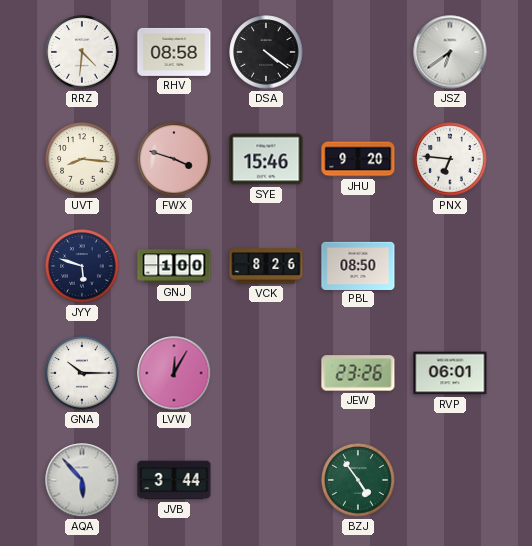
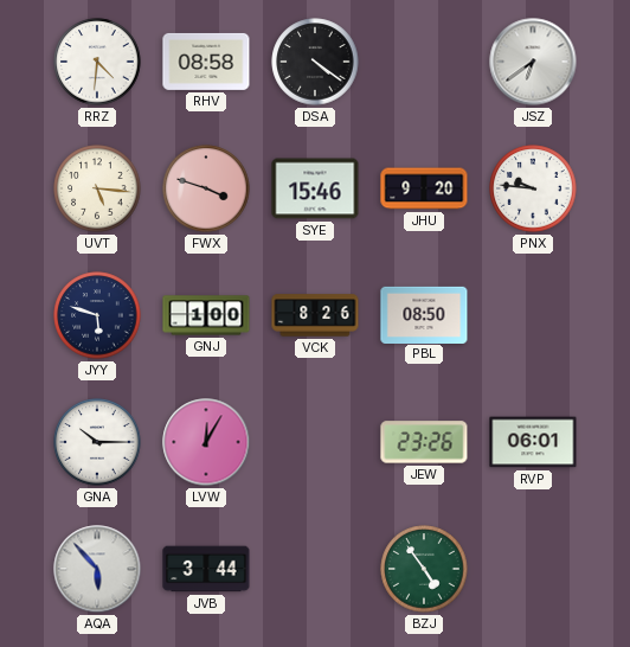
UVT: 8:16 -> 5:16 (97, 188)
PNX: 6:46 -> 9:46 (533, 188)
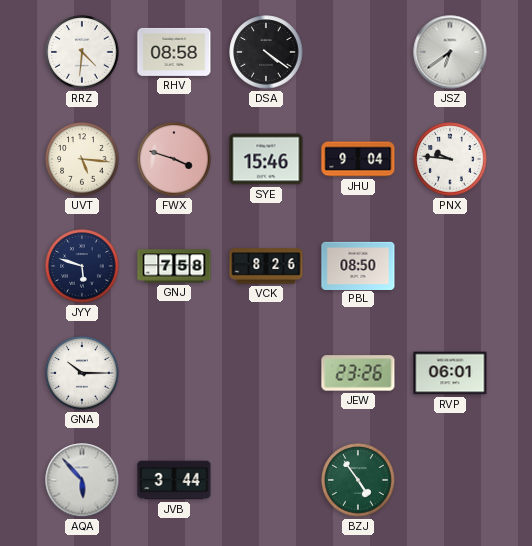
JHU: 9:20 -> 9:04 (358, 159)
GNJ: 1:00 -> 7:58 (174, 266)
LVW: 12:05 -> none (206, 442)
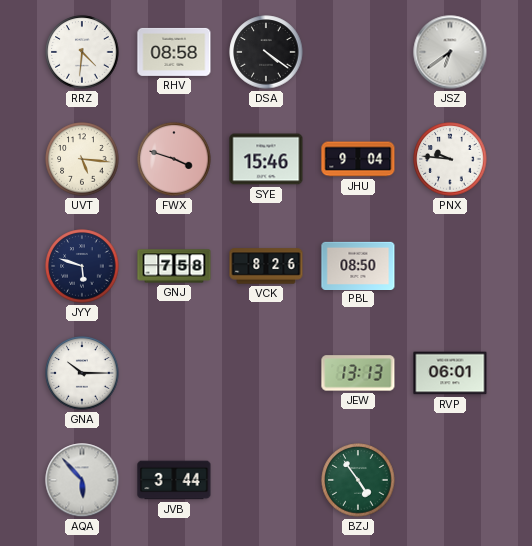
JEW: 23:26 -> 13:13 (358, 373)
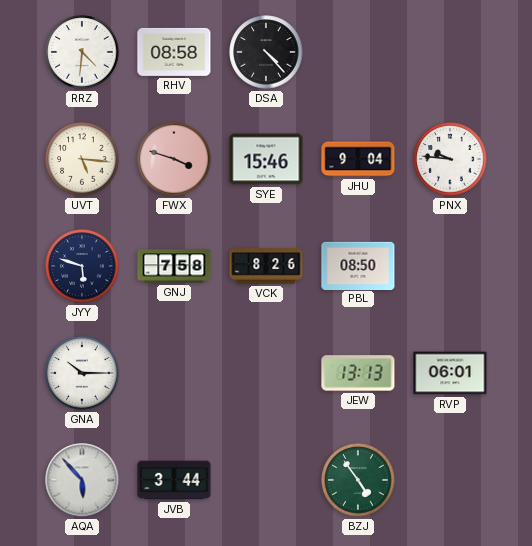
DSA: 4:21 -> 4:23 (266, 52)
JSZ: 6:39 -> none (450, 52)
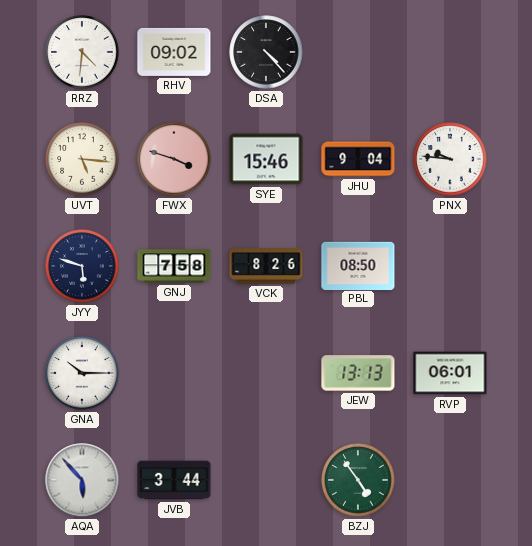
RHV: 08:58 -> 09:02 (174, 52)
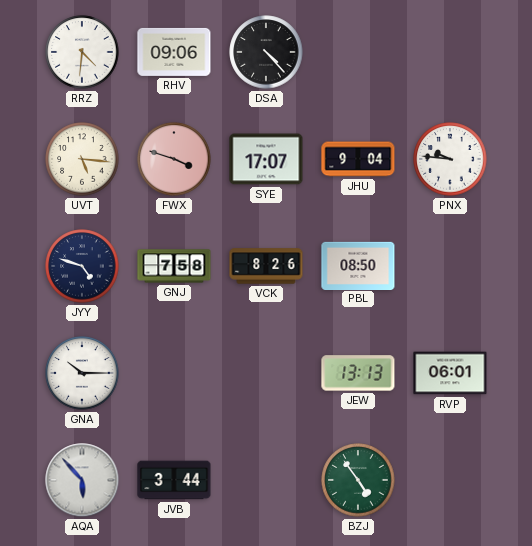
RHV: 09:02 -> 09:06 (174, 52)
SYE: 15:46 -> 17:07 (266, 159)
JYY: 5:48 -> 4:48 (82, 266)
